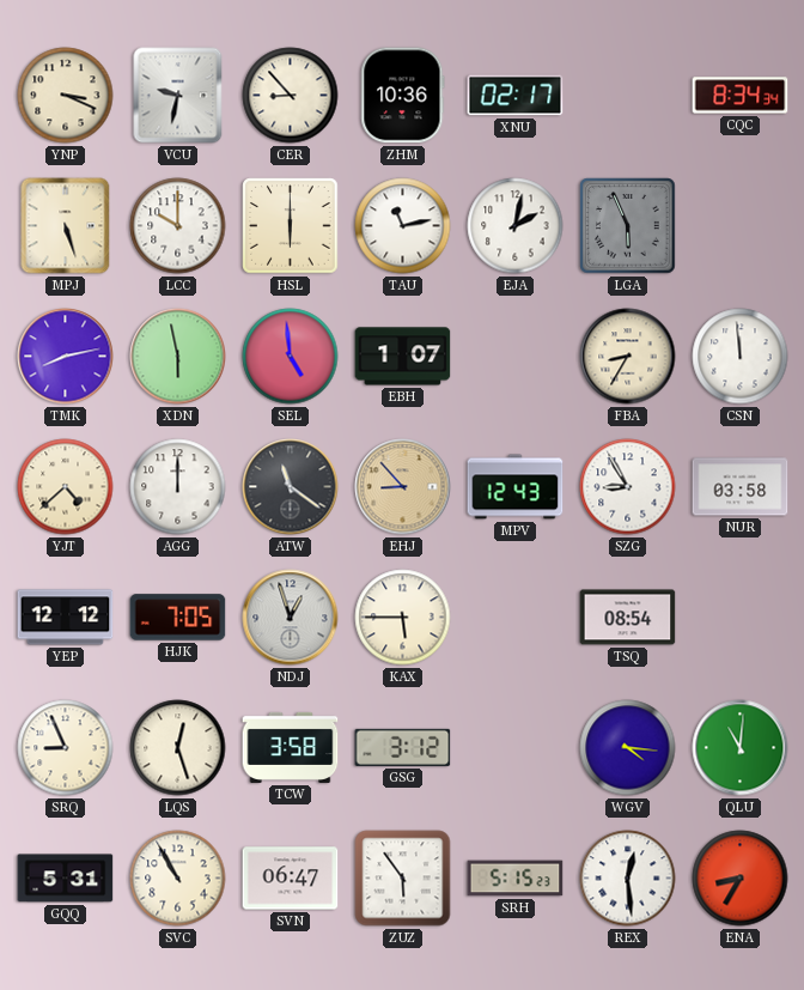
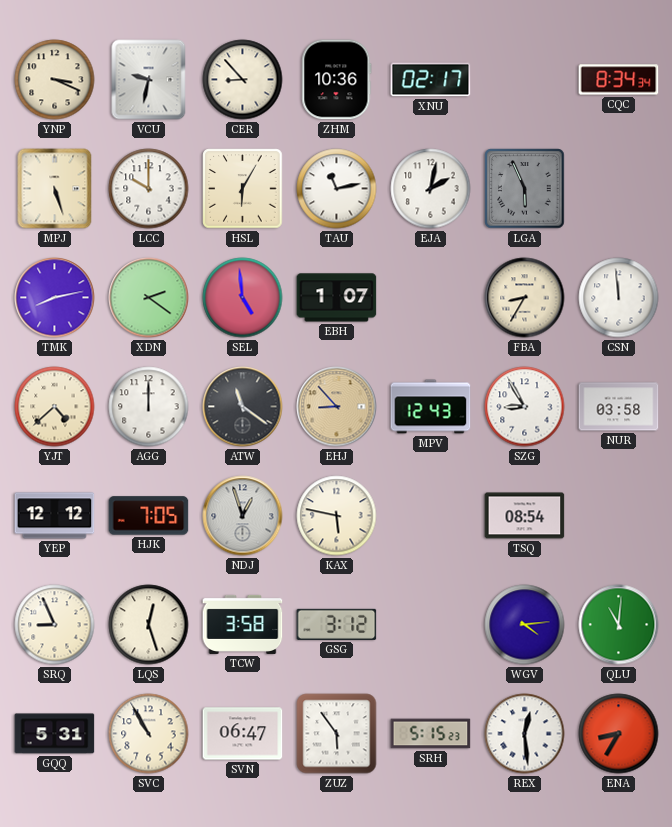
HSL: 6:00 -> 6:05 (243, 189)
XDN: 5:58 -> 2:21 (149, 298)
KAX: 5:45 -> 5:47 (337, 516)
WGV: 4:16 -> 4:14 (525, 625)
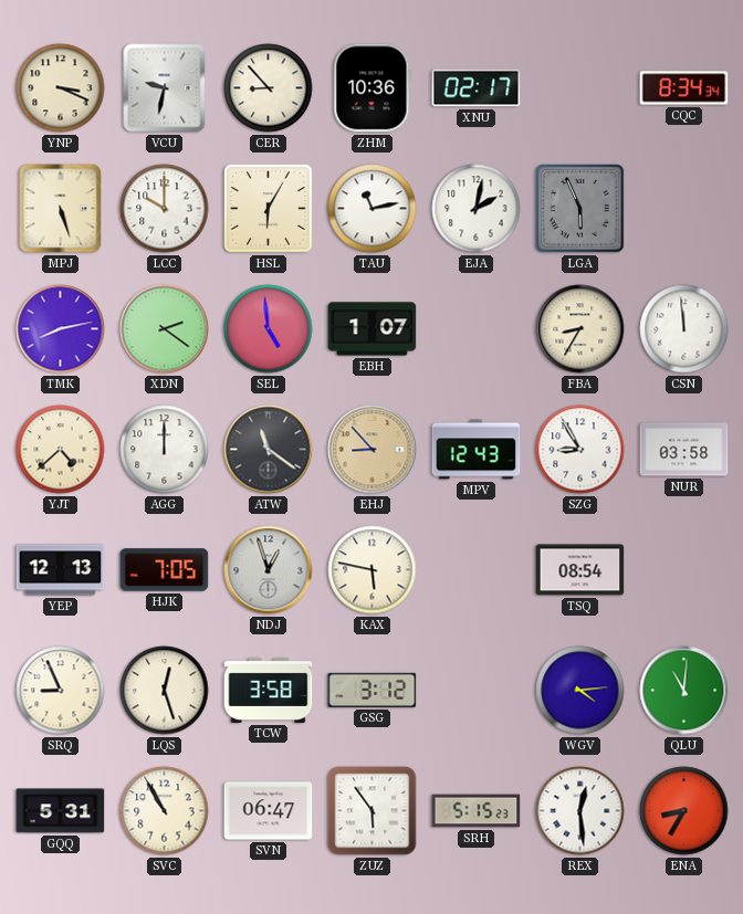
YEP: 12:12 -> 12:13 (61, 570)
